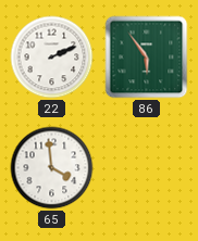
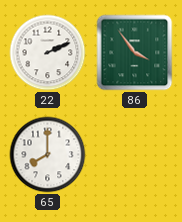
86: 5:54 -> 3:54 (135, 53)
65: 3:59 -> 8:00 (48, 155)
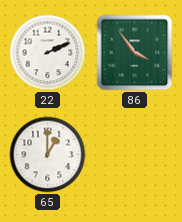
65: 8:00 -> 1:00 (48, 155)
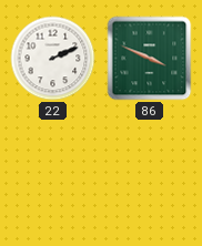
86: 3:54 -> 3:49 (150, 59)
65: 1:00 -> none (48, 155)
